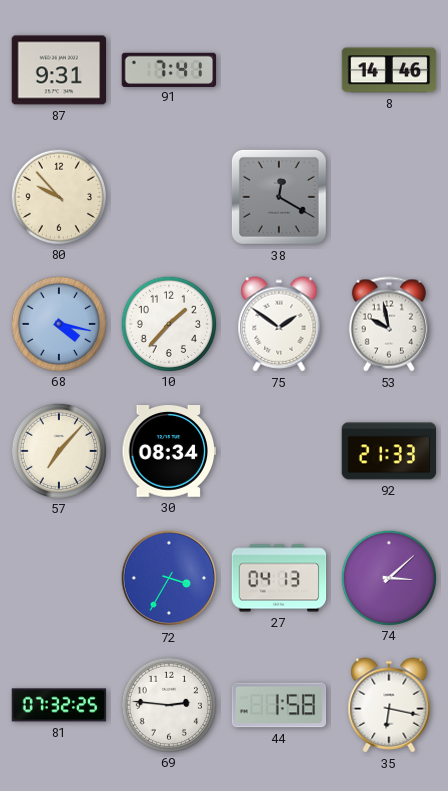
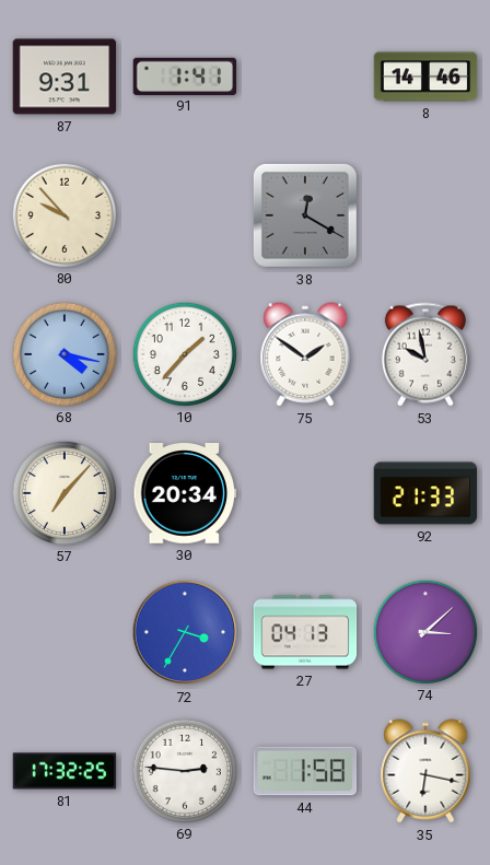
91: 7:41 -> 1:41 (185, 75)
30: 08:34 -> 20:34 (185, 493)
81: 07:32 -> 17:32 (65, 771)
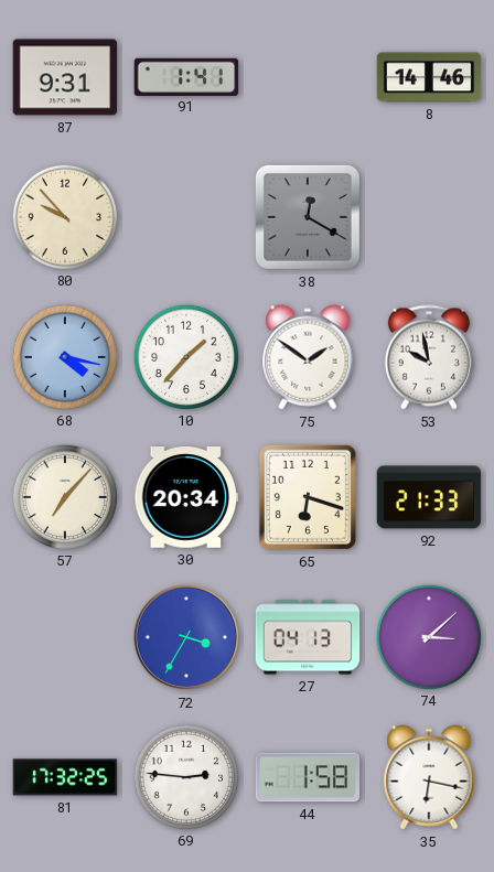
65: none -> 6:18 (308, 497)
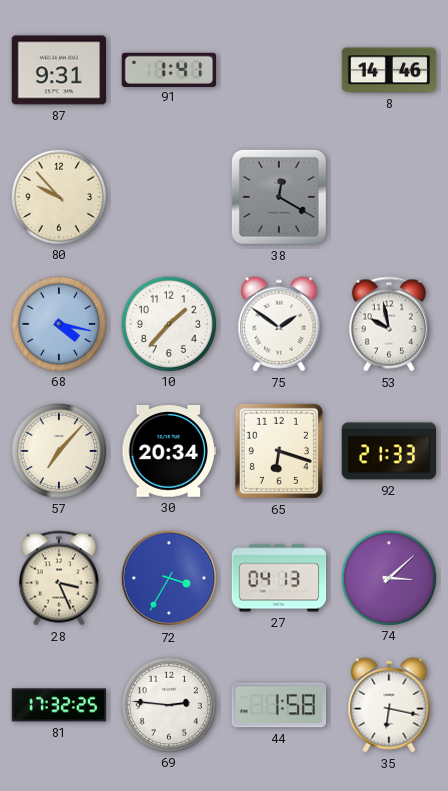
28: none -> 3:26 (59, 578)
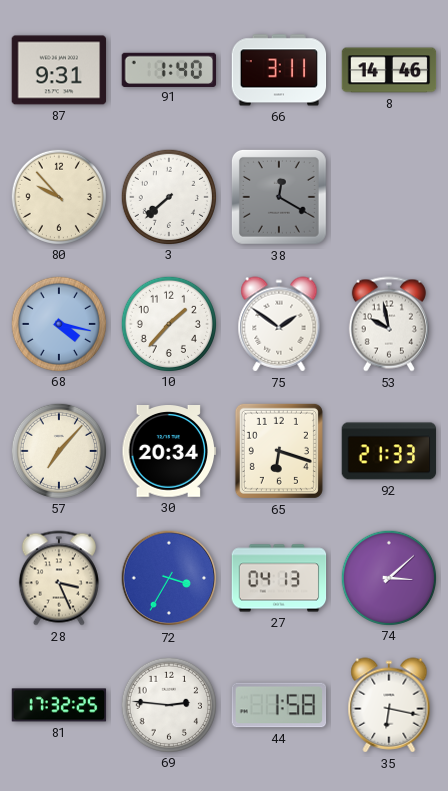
91: 1:41 -> 1:40 (169, 69)
66: none -> 3:11 (279, 70)
3: none -> 7:38 (168, 196)
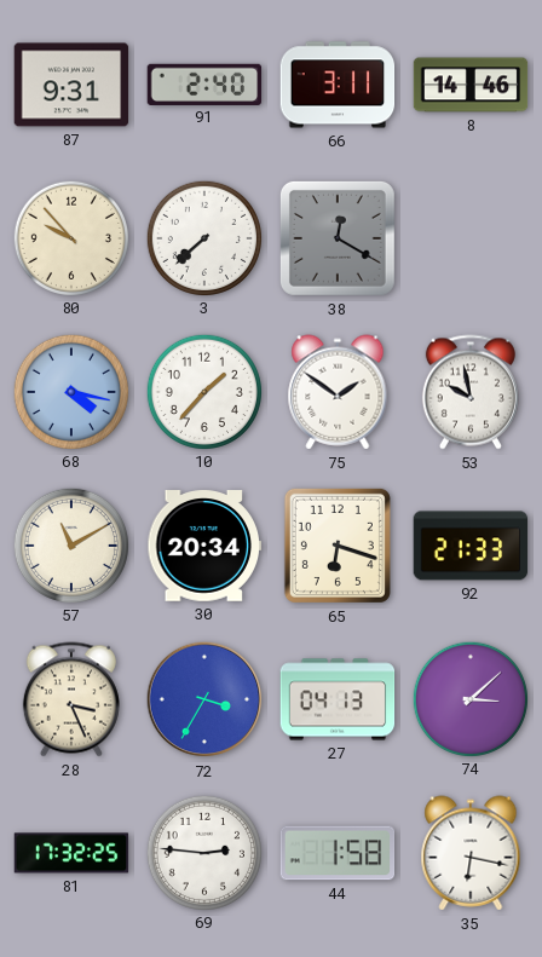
91: 1:40 -> 2:40 (204, 83)
57: 7:07 -> 11:10 (70, 544)
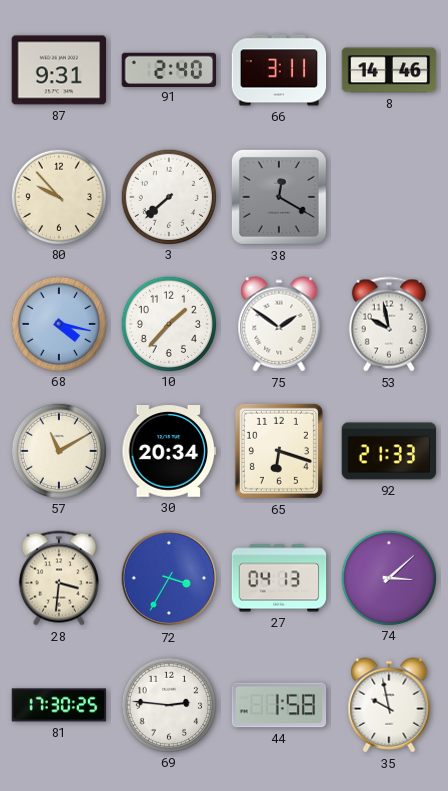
28: 3:26 -> 3:31 (59, 578)
81: 17:32 -> 17:30 (59, 705)
35: 6:17 -> 9:58 (389, 705)
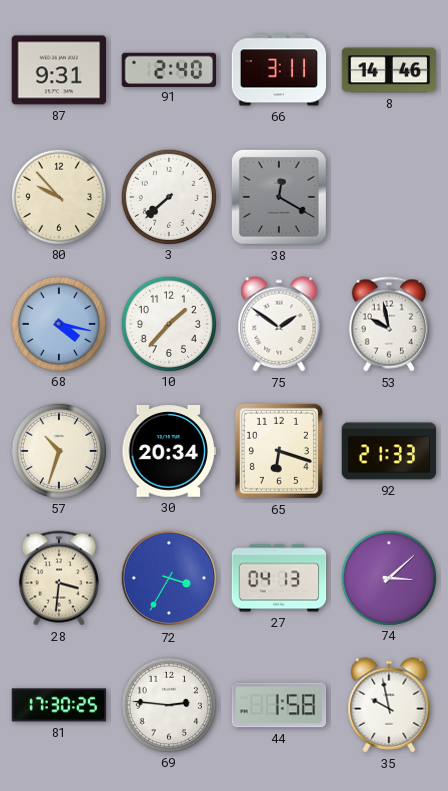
57: 11:10 -> 10:33 (58, 450)
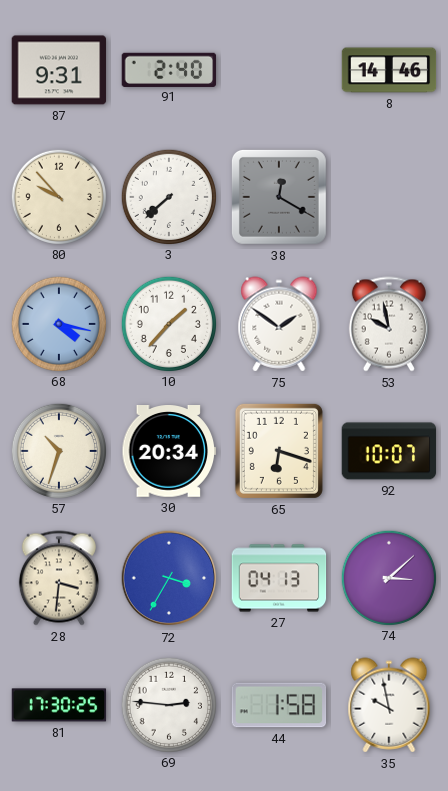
66: 3:11 -> none (279, 70)
92: 21:33 -> 10:07 (389, 451)
